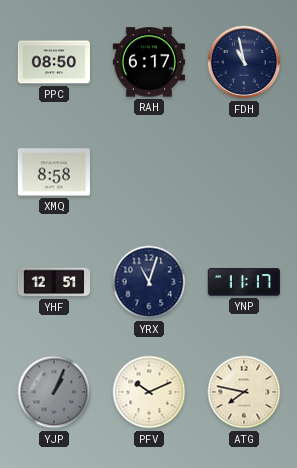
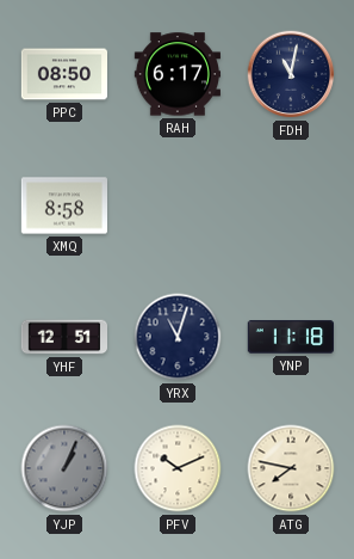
FDH: 10:58 -> 11:02 (291, 74)
YNP: 11:17 -> 11:18 (290, 337)
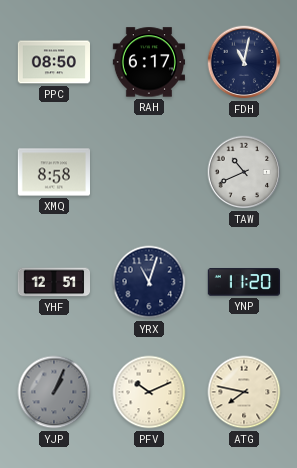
TAW: none -> 10:41 (244, 172)
YNP: 11:18 -> 11:20 (243, 282)
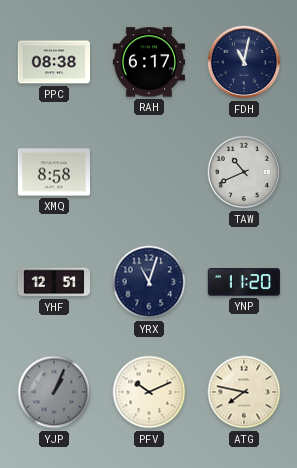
PPC: 08:50 -> 08:38 (53, 62)
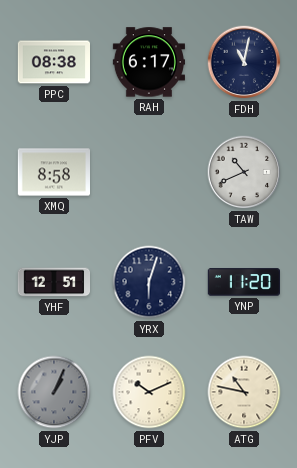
YRX: 11:03 -> 6:03 (149, 282)
ATG: 7:47 -> 10:47 (244, 392)
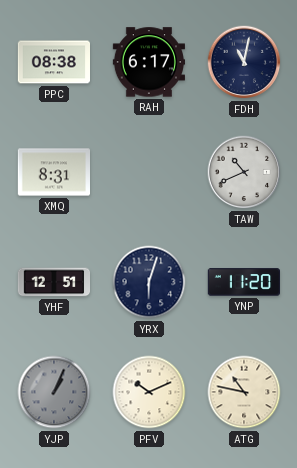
XMQ: 8:58 -> 8:31 (53, 172)
